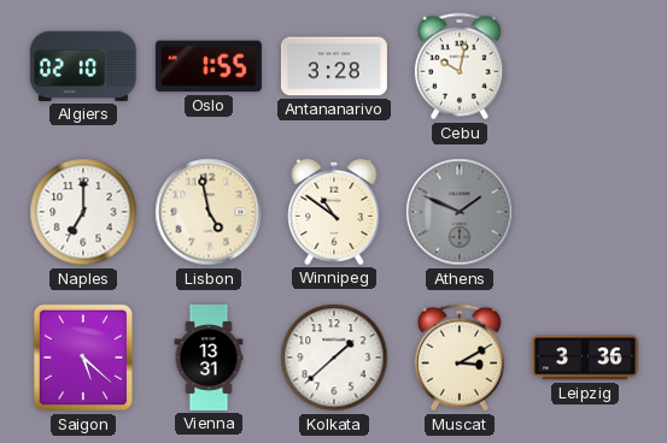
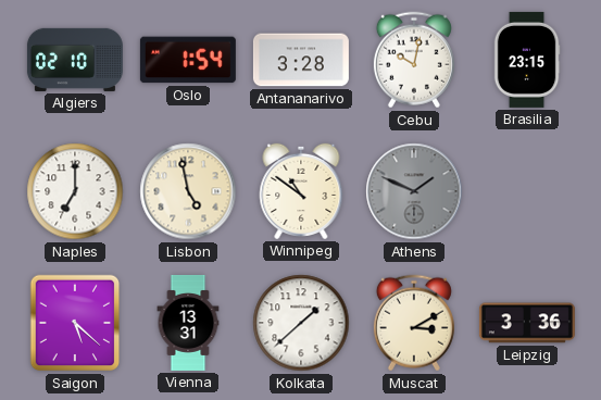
Oslo: 1:55 -> 1:54 (188, 60)
Brasilia: none -> 23:15 (527, 60)
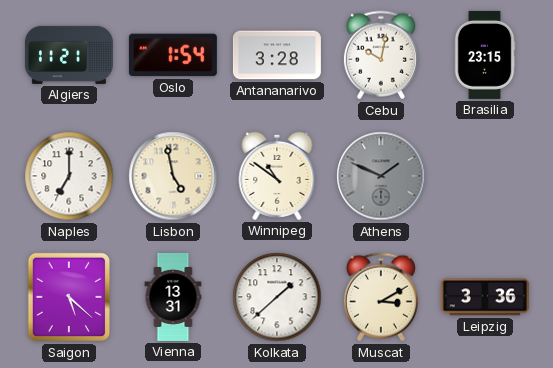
Algiers: 02:10 -> 11:21 (69, 55)
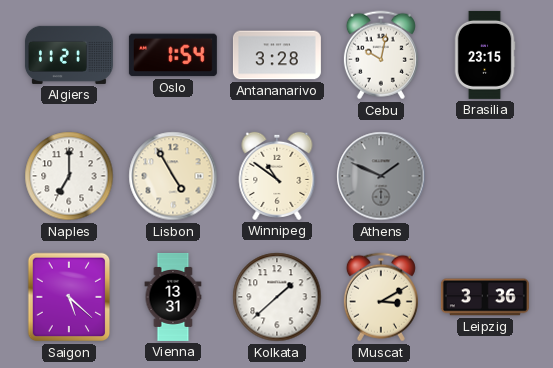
Lisbon: 4:58 -> 4:55 (173, 176)
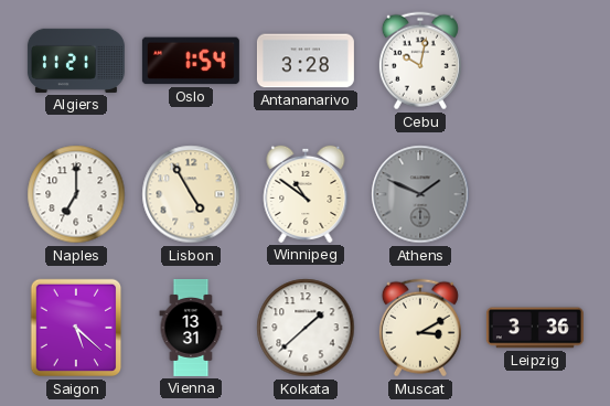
Brasilia: 23:15 -> none (485, 55)
